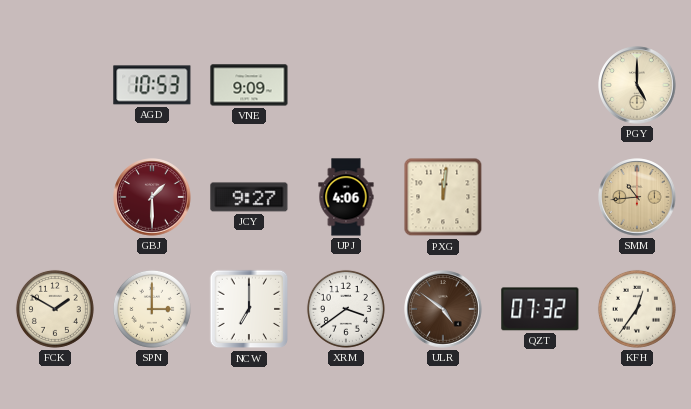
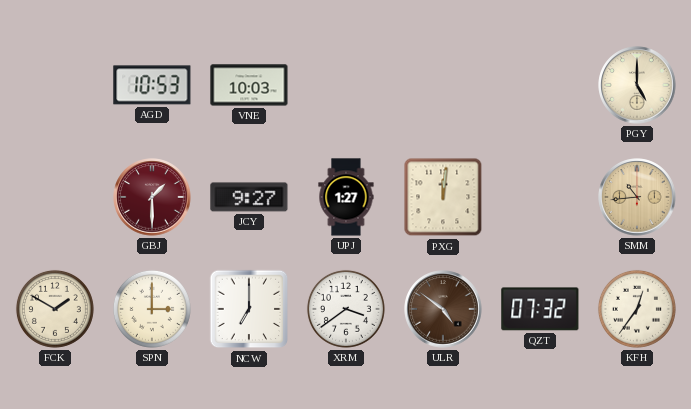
VNE: 9:09 -> 10:03 (249, 85)
UPJ: 4:06 -> 1:27 (346, 197)
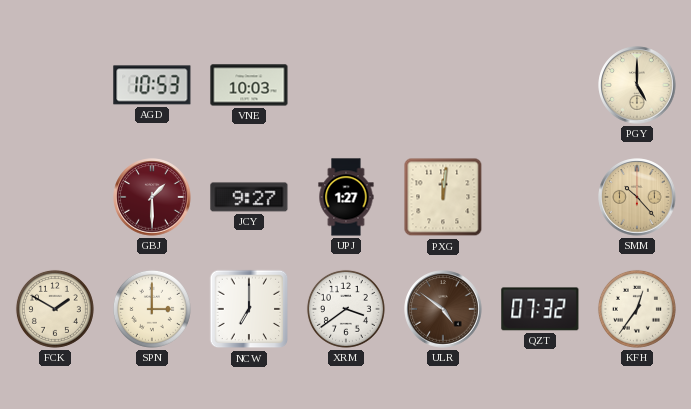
SMM: 10:44 -> 10:23 (637, 197)
